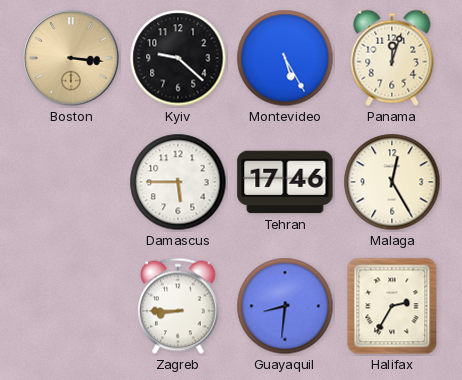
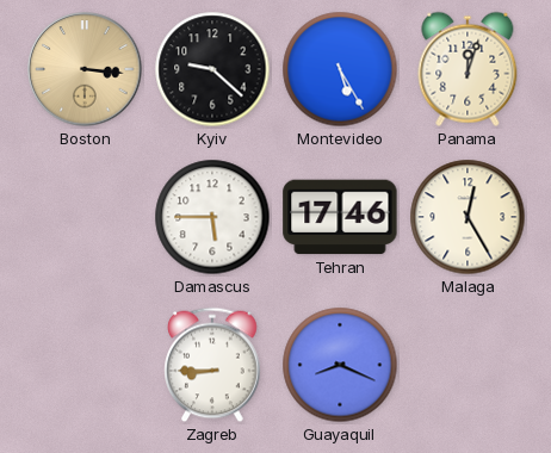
Guayaquil: 8:31 -> 8:19 (340, 365)
Halifax: 2:35 -> none (392, 306)
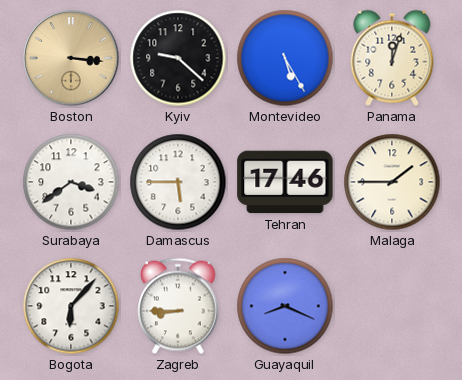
Surabaya: none -> 3:39 (71, 182)
Malaga: 12:25 -> 1:45 (392, 182)
Bogota: none -> 6:07 (71, 306)
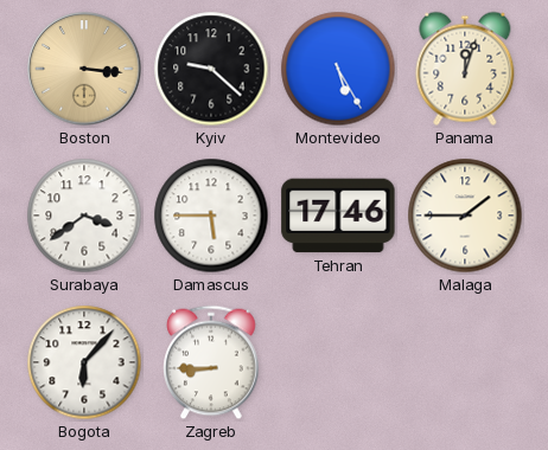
Guayaquil: 8:19 -> none (285, 306)
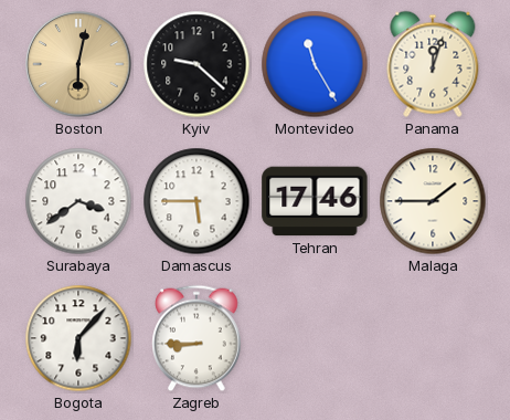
Boston: 3:16 -> 6:02 (78, 64)
Montevideo: 5:25 -> 11:25 (315, 64)
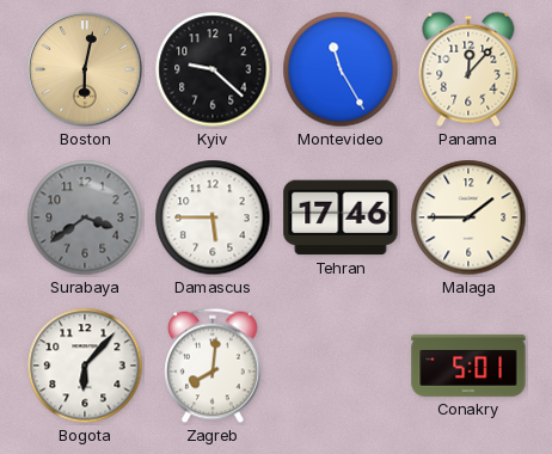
Panama: 12:03 -> 12:07 (468, 69)
Surabaya dial: white -> grey (85, 217)
Zagreb: 8:45 -> 8:01 (213, 366)
Conakry: none -> 5:01 (468, 366)
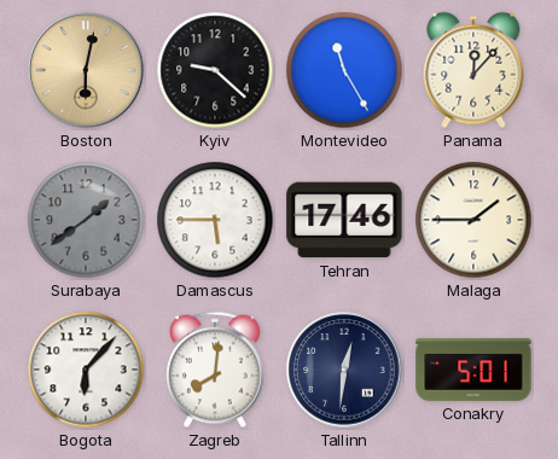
Surabaya: 3:39 -> 1:39 (86, 220)
Tallinn: none -> 12:31 (344, 370)
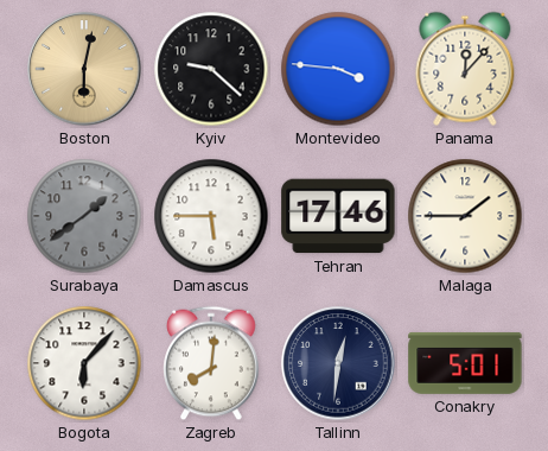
Montevideo: 11:25 -> 3:46 (338, 69)
